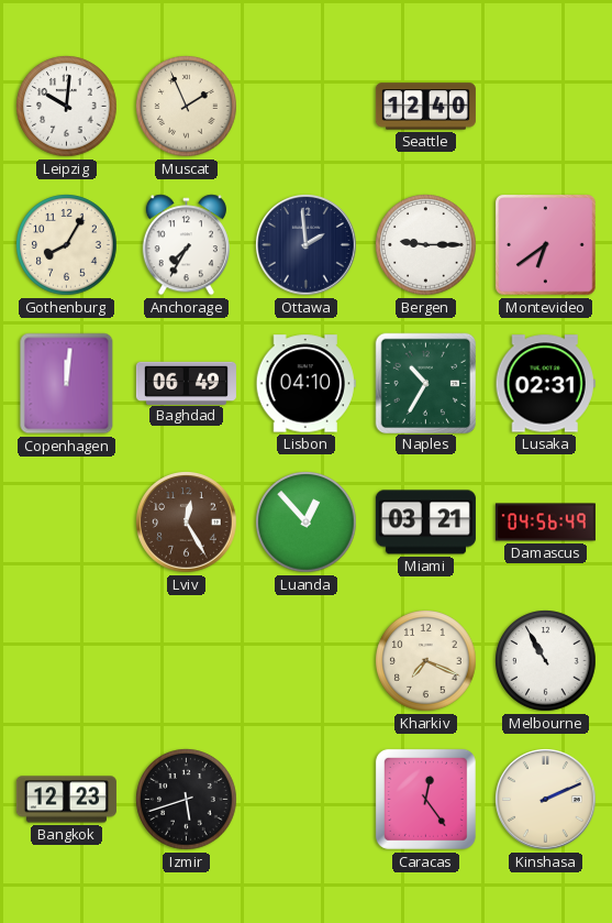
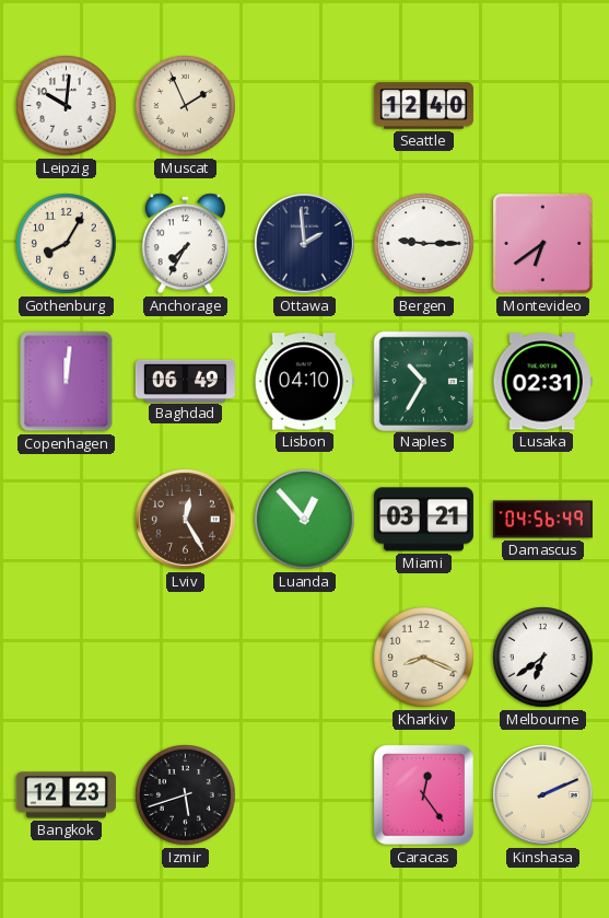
Kharkiv: 7:19 -> 8:19 (424, 658)
Melbourne: 10:55 -> 6:39 (543, 658)
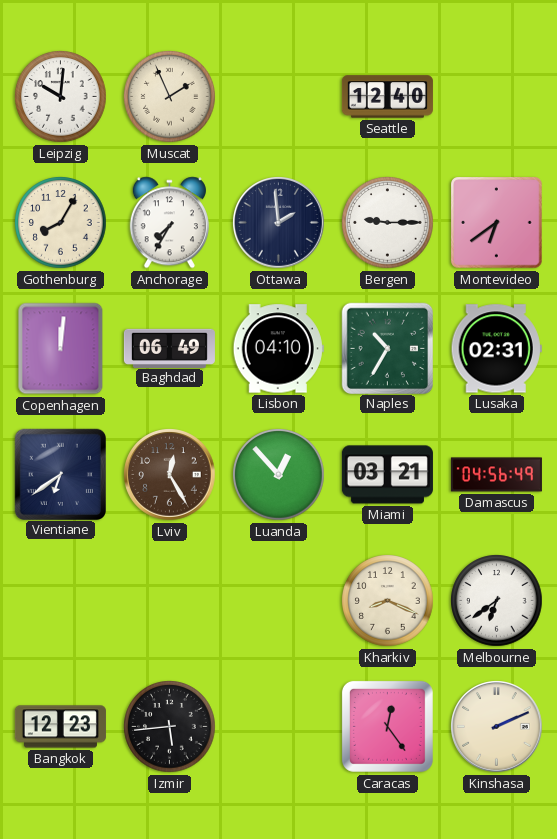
Vientiane: none -> 6:39 (60, 474)
Izmir: 5:42 -> 5:44 (170, 727)
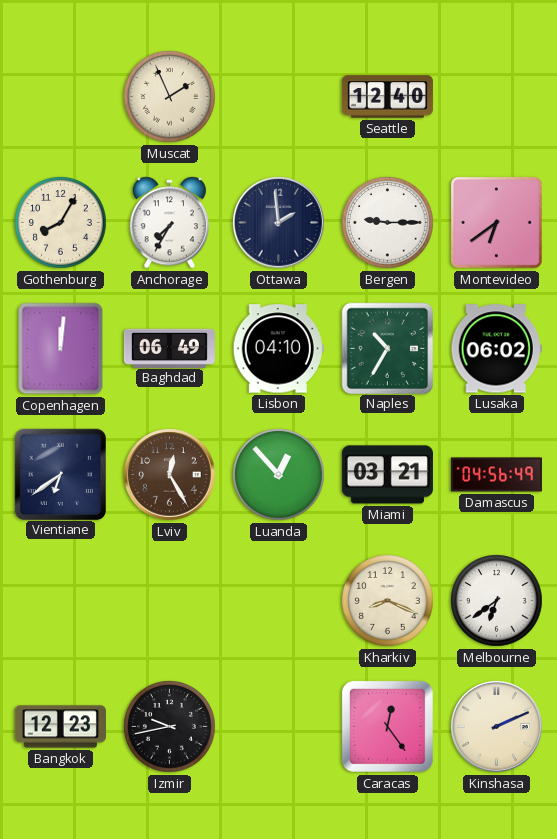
Leipzig: 10:01 -> none (61, 97)
Lusaka: 02:31 -> 06:02 (496, 349)
Izmir: 5:44 -> 9:43 (170, 727)
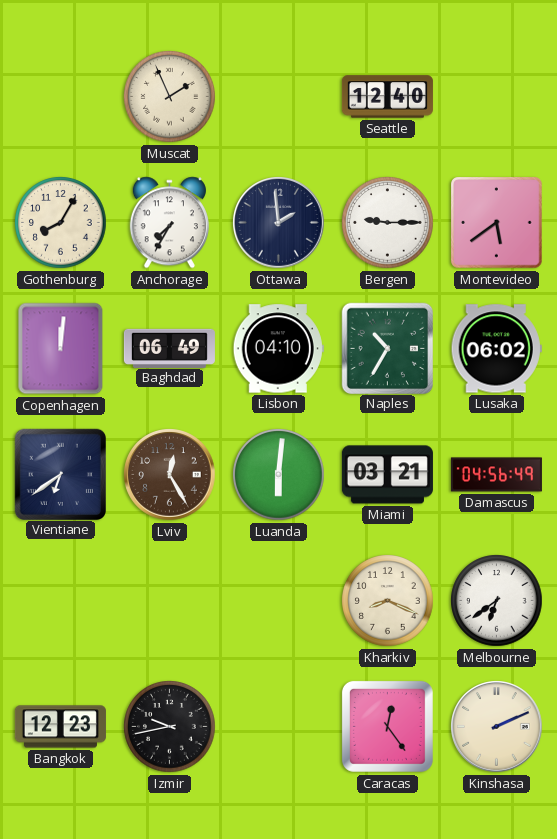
Montevideo: 6:39 -> 5:39 (497, 223)
Luanda: 12:53 -> 6:01 (279, 475)
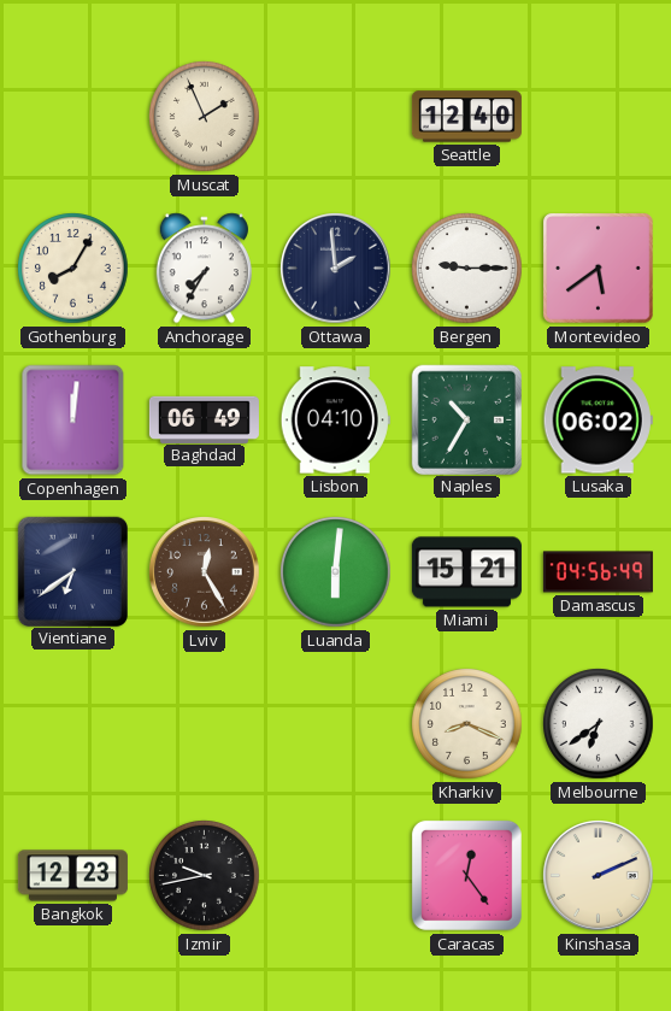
Miami: 03:21 -> 15:21 (466, 572)
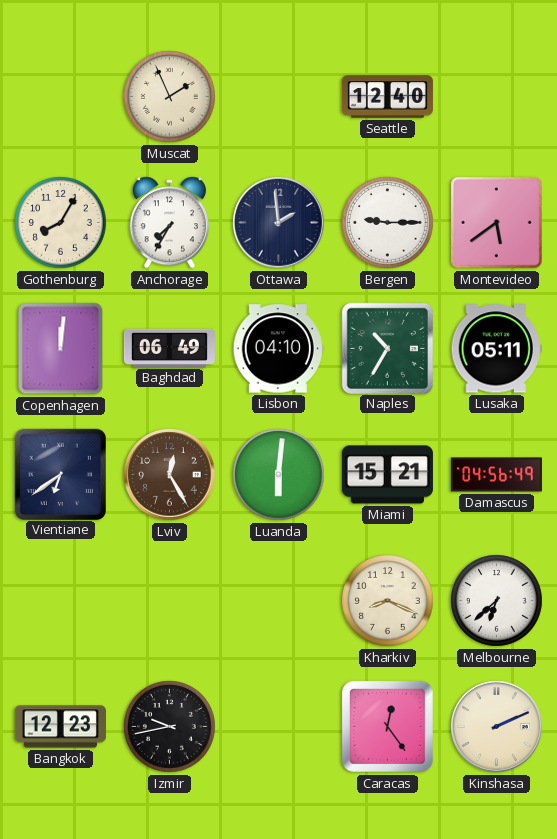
Lusaka: 06:02 -> 05:11 (496, 349)
Melbourne: 6:39 -> 6:38 (497, 601)
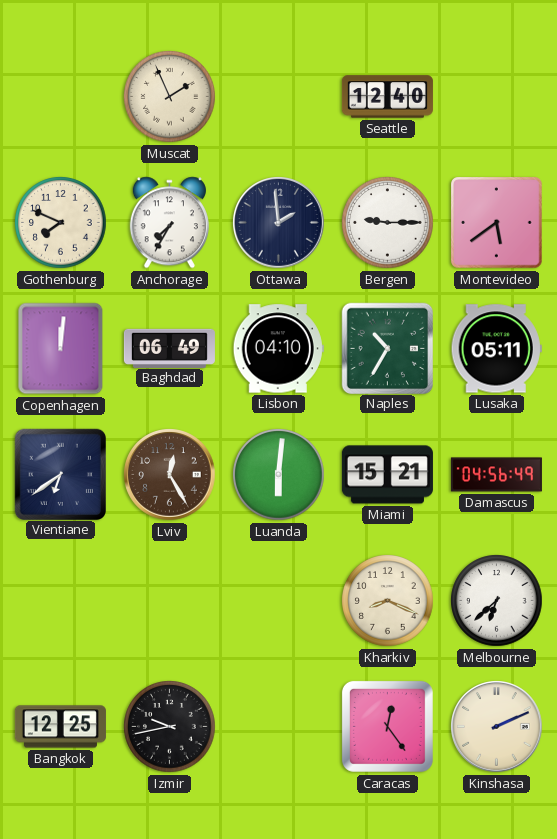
Gothenburg: 8:05 -> 7:49 (61, 223)
Bangkok: 12:23 -> 12:25 (60, 727)
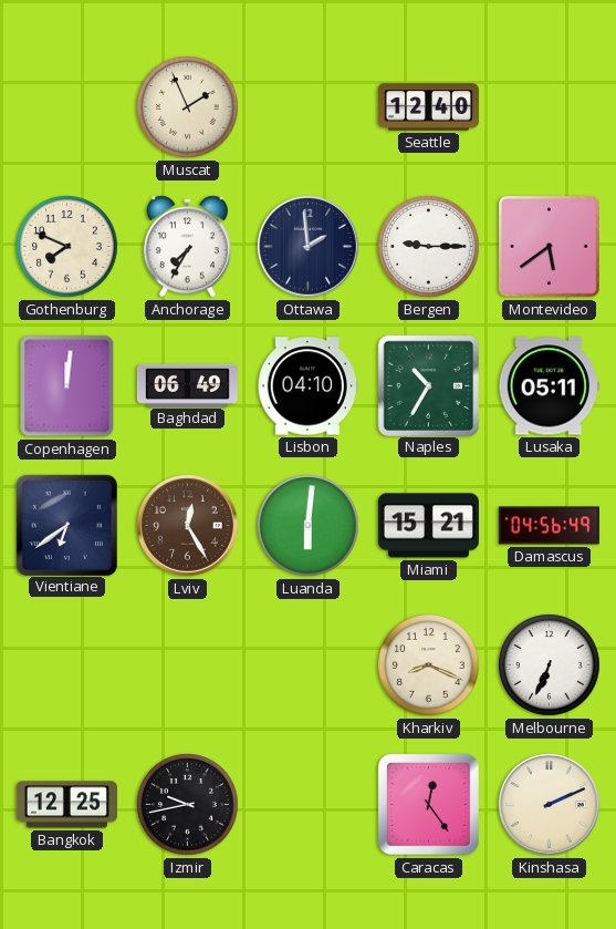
Melbourne: 6:38 -> 6:34 (550, 665)
